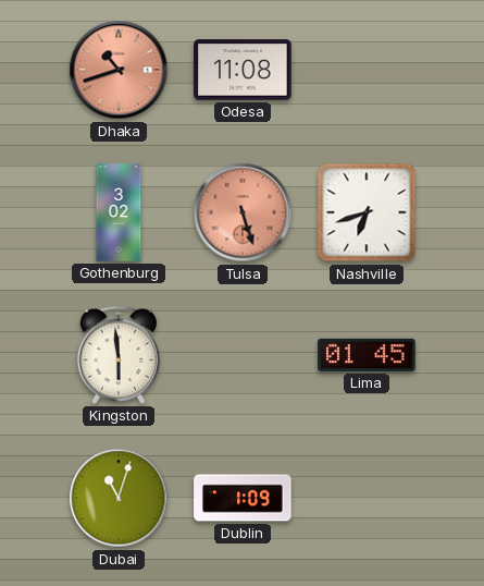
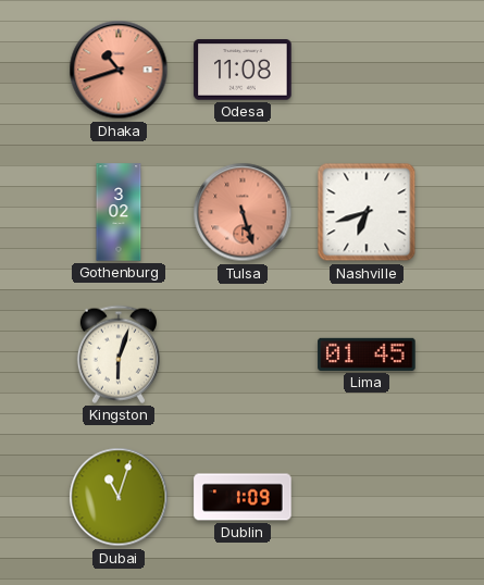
Kingston: 5:59 -> 6:03 (119, 354)
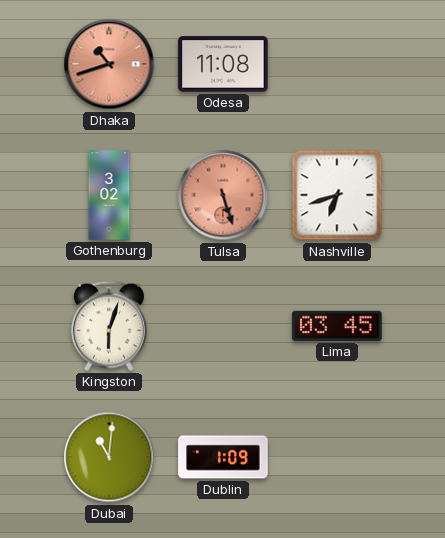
Lima: 01:45 -> 03:45 (337, 326)
Dubai: 11:03 -> 11:01 (109, 457)
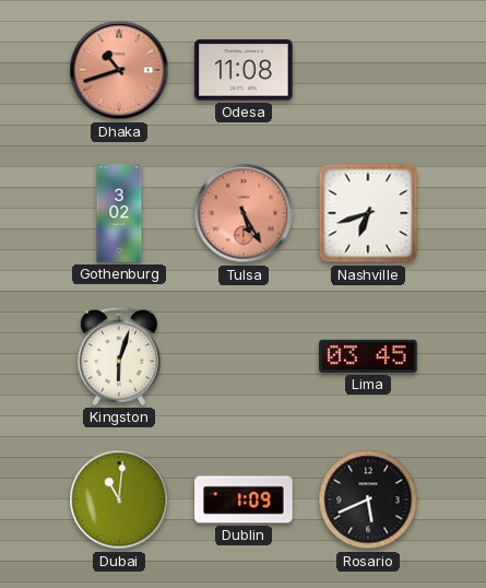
Tulsa: 5:27 -> 5:25 (244, 213)
Rosario: none -> 5:41 (368, 499)
